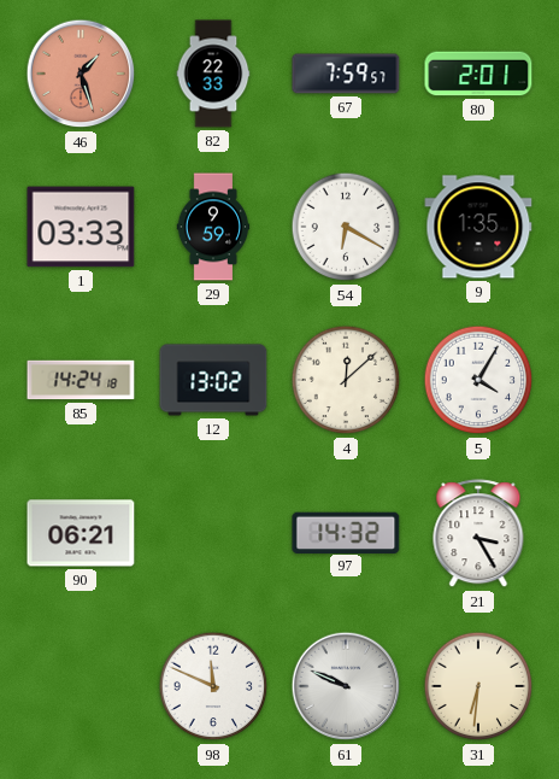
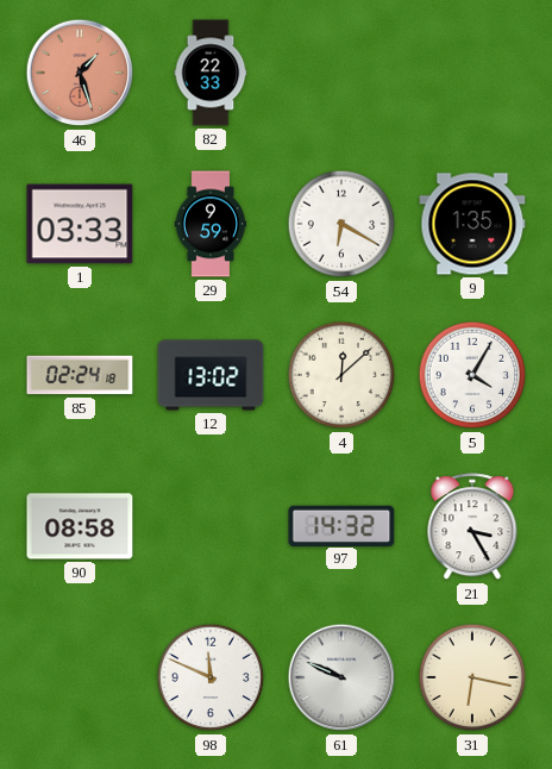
67: 7:59 -> none (346, 74)
80: 2:01 -> none (478, 74)
85: 14:24 -> 02:24 (80, 375)
90: 06:21 -> 08:58 (80, 526)
31: 6:31 -> 6:17 (472, 677)
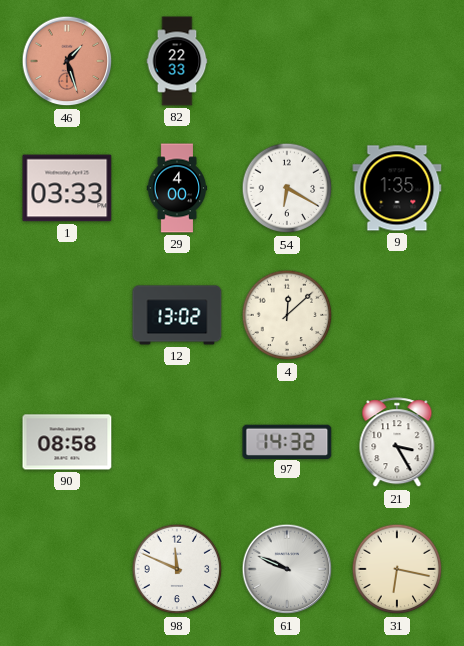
29: 9:59 -> 4:00 (177, 188)
85: 02:24 -> none (80, 375)
5: 4:05 -> none (472, 375)
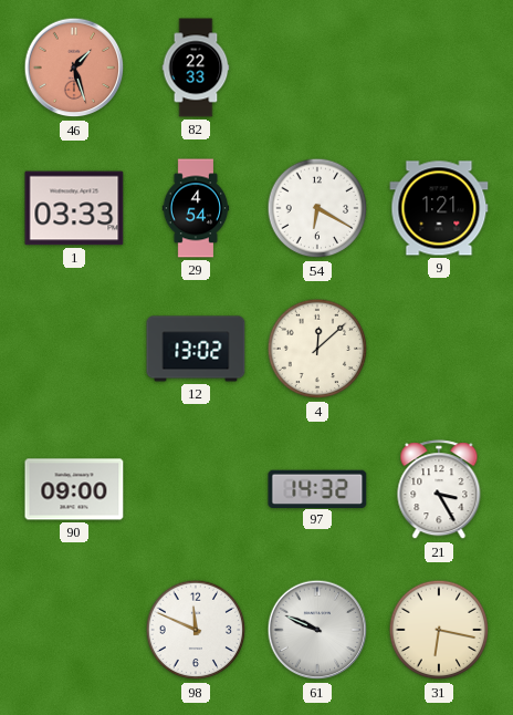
29: 4:00 -> 4:54 (196, 208)
9: 1:35 -> 1:21 (439, 208)
90: 08:58 -> 09:00 (74, 489)
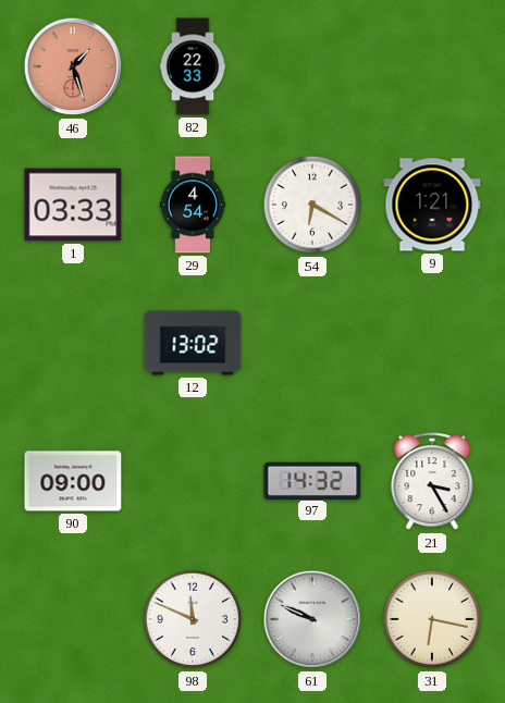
4: 12:08 -> none (317, 349)
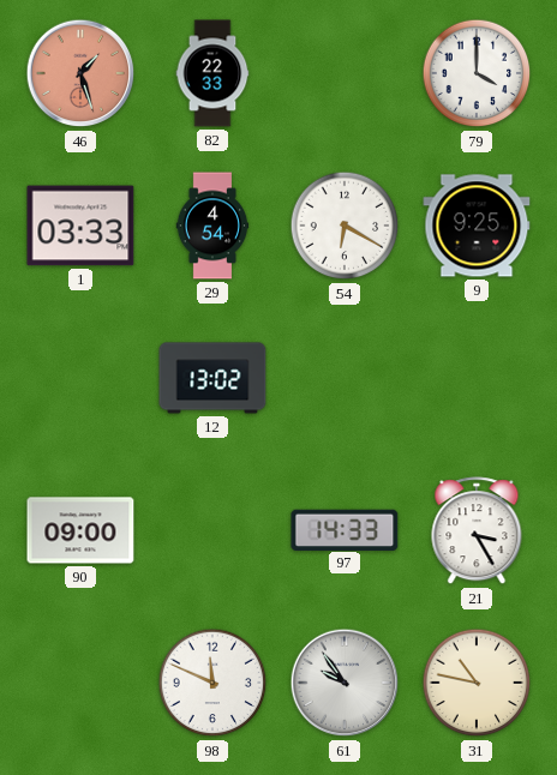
79: none -> 4:00 (477, 73)
9: 1:21 -> 9:25 (477, 226)
97: 14:32 -> 14:33 (345, 529)
61: 9:49 -> 9:54 (345, 683)
31: 6:17 -> 10:47 (477, 683)
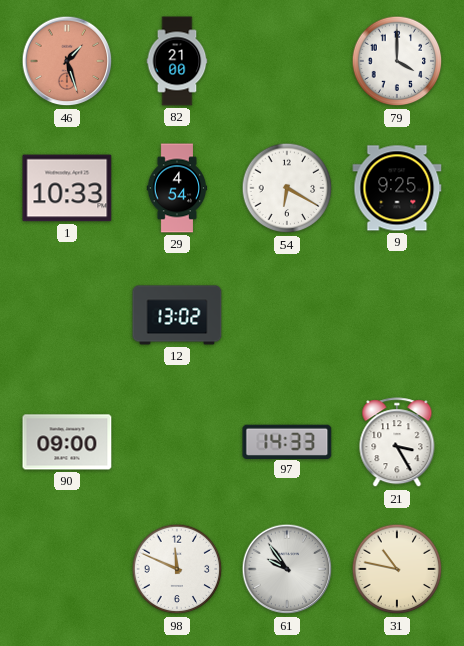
82: 22:33 -> 21:00 (177, 61)
1: 03:33 -> 10:33 (67, 188)
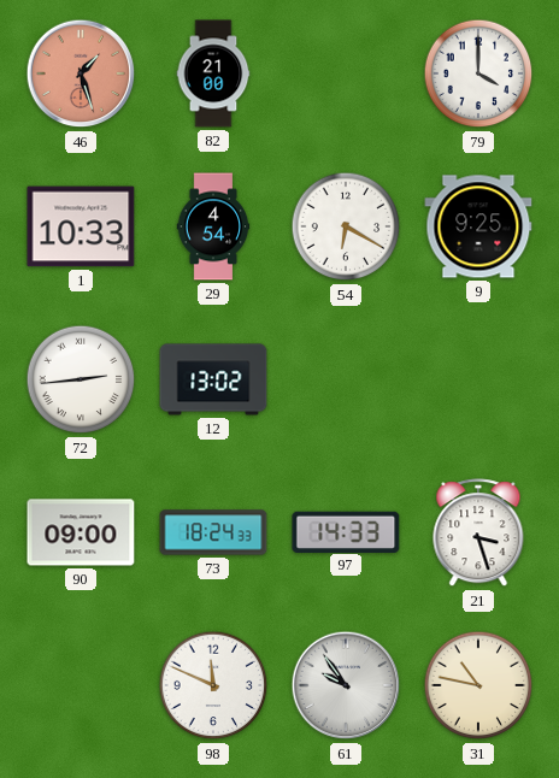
72: none -> 2:44 (81, 379)
73: none -> 18:24 (213, 532)
21: 3:25 -> 3:27 (478, 534)
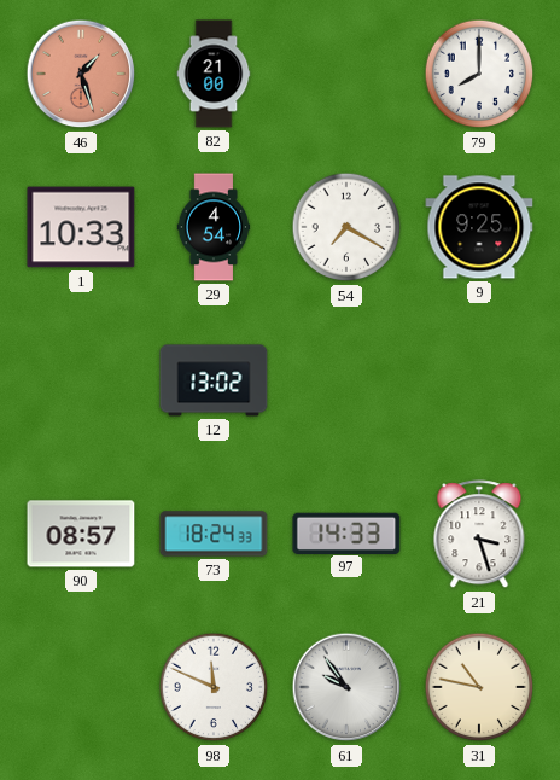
79: 4:00 -> 8:00 (479, 74)
54: 6:20 -> 7:20 (346, 227)
72: 2:44 -> none (81, 379)
90: 09:00 -> 08:57 (81, 534)
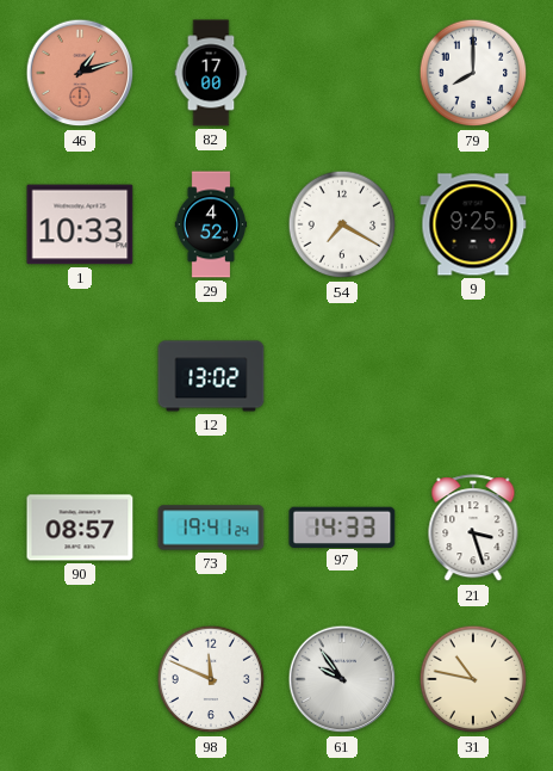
46: 1:27 -> 1:12 (80, 73)
82: 21:00 -> 17:00 (211, 73)
29: 4:54 -> 4:52 (211, 224)
73: 18:24 -> 19:41 (211, 528)
